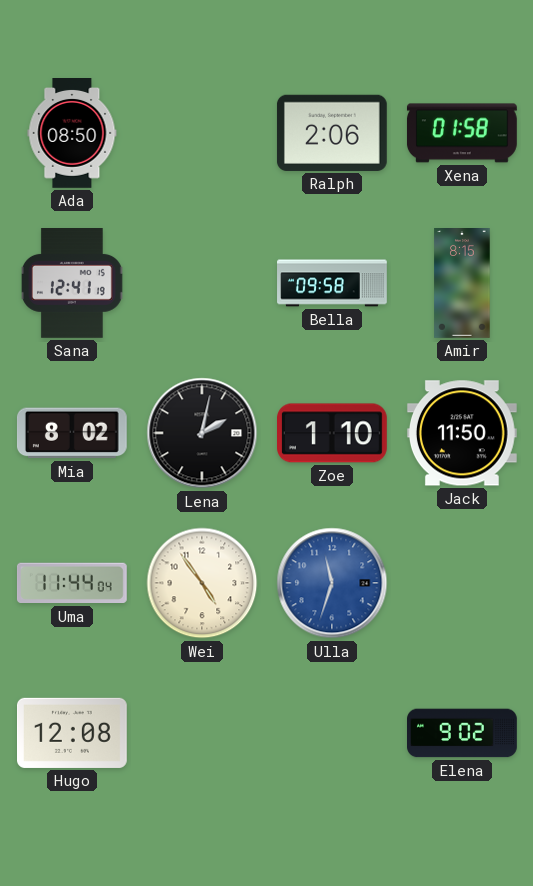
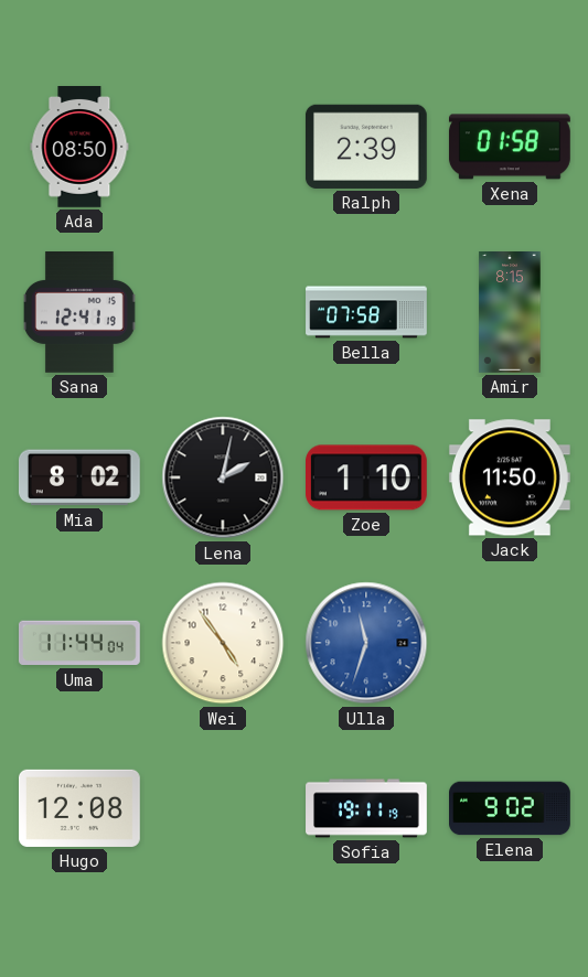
Ralph: 2:06 -> 2:39 (366, 147)
Bella: 09:58 -> 07:58 (366, 312)
Sofia: none -> 19:11 (366, 808)
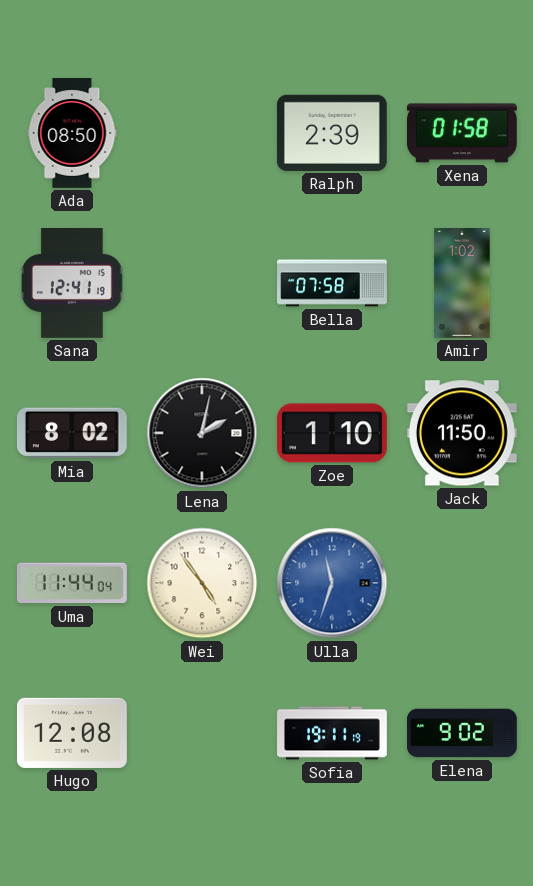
Amir: 8:15 -> 1:02 (462, 284)
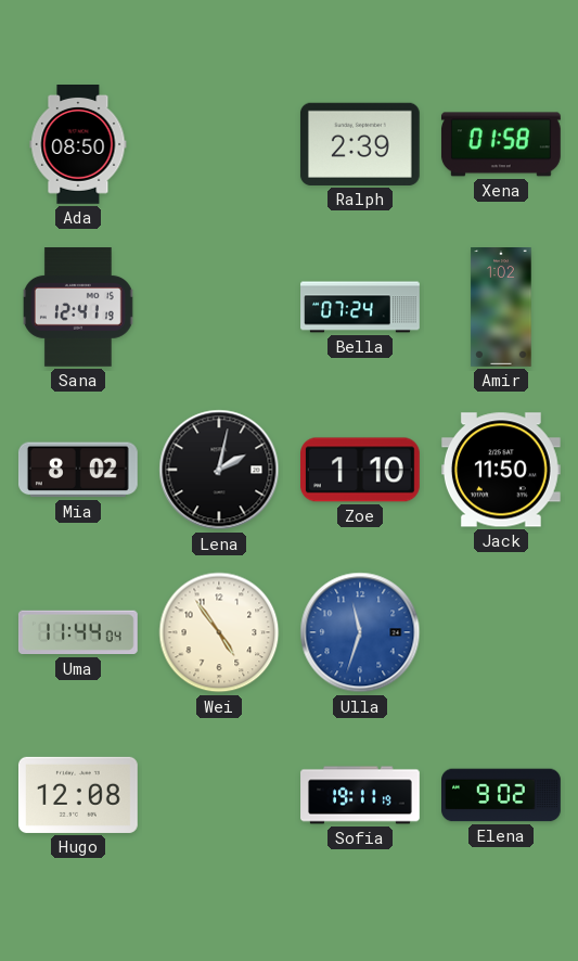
Bella: 07:58 -> 07:24 (360, 307)
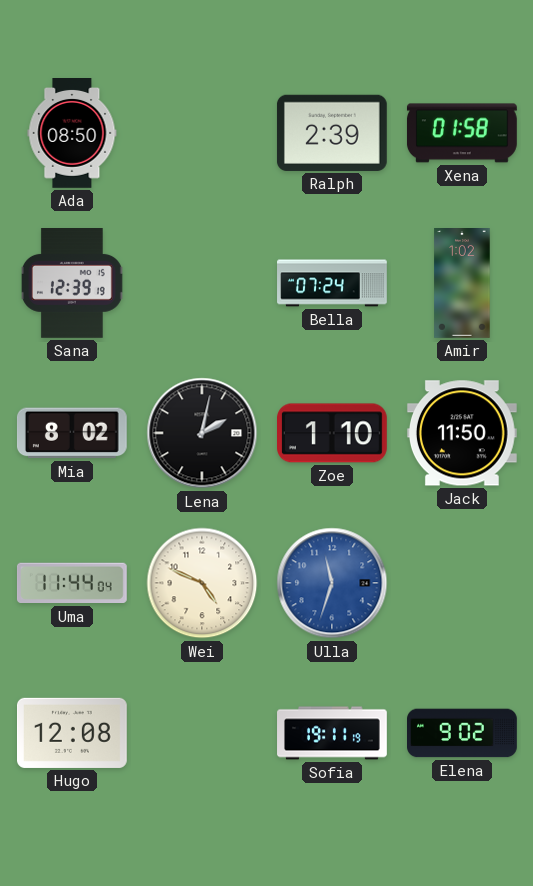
Sana: 12:41 -> 12:39 (72, 284)
Wei: 4:54 -> 4:49 (202, 583)
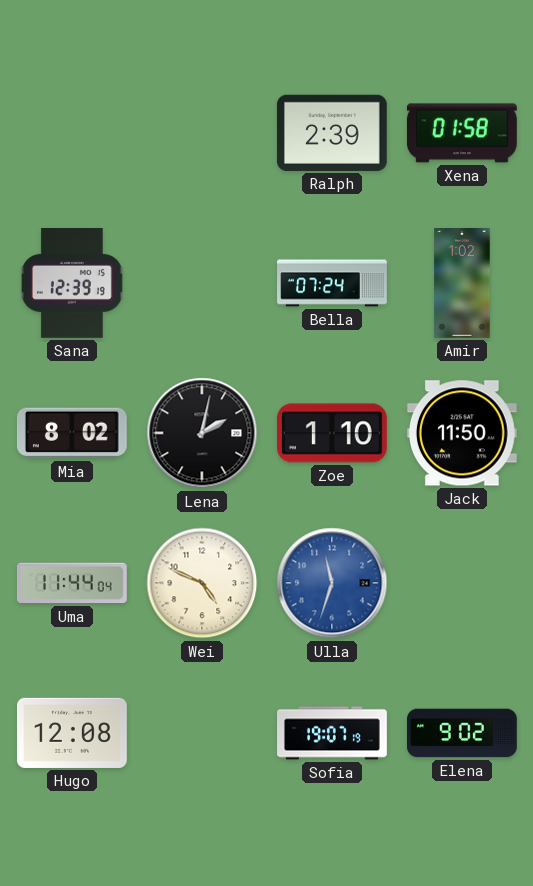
Ada: 08:50 -> none (72, 134)
Sofia: 19:11 -> 19:07 (332, 733)
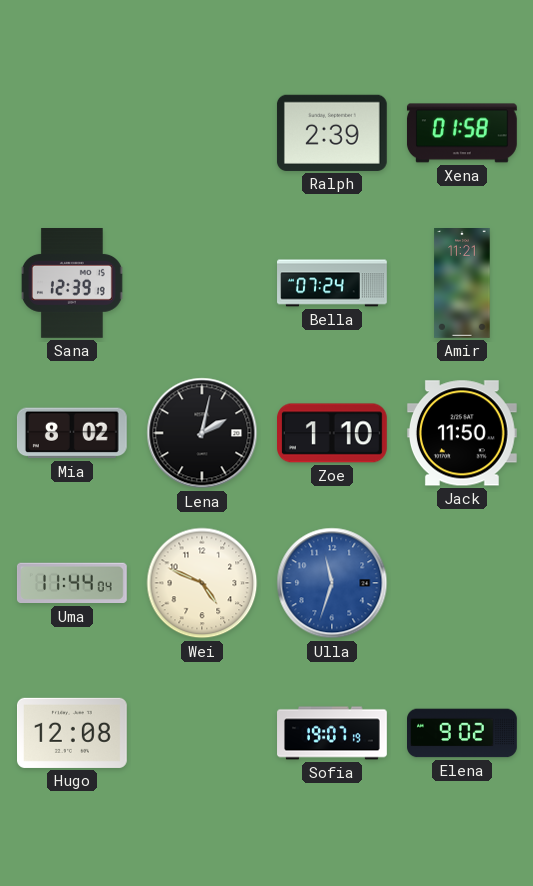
Amir: 1:02 -> 11:21 (462, 284)
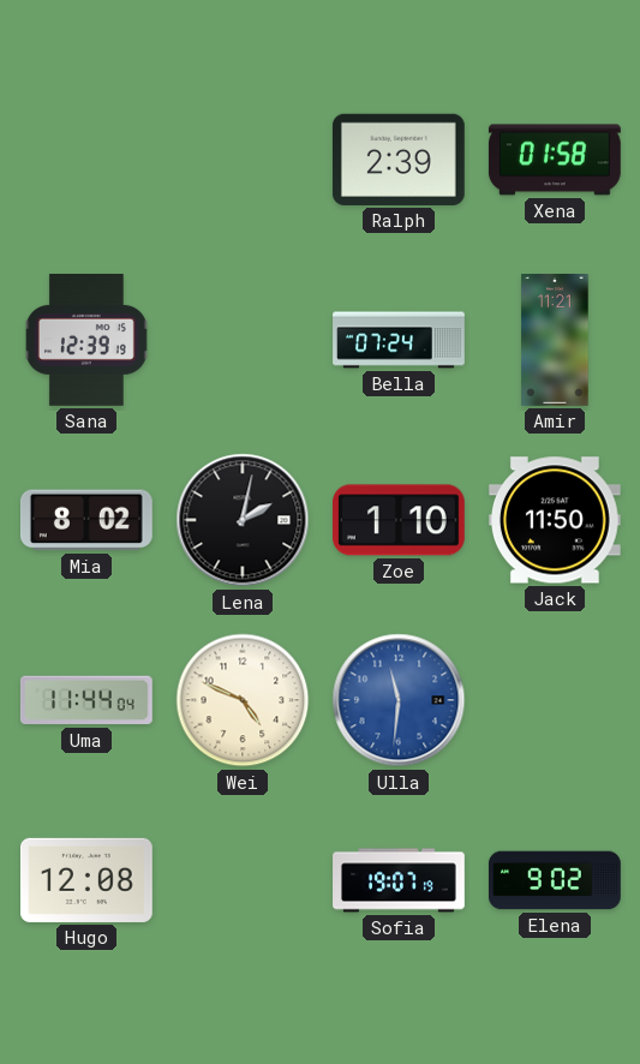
Ulla: 11:33 -> 11:31 (399, 700)
